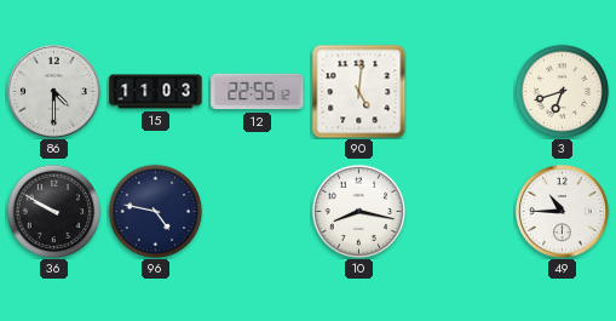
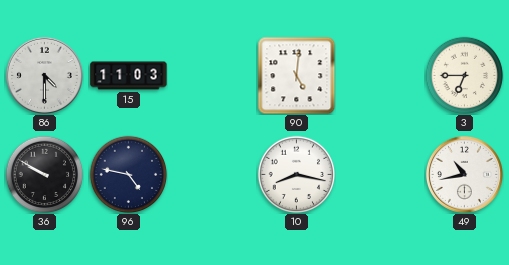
12: 22:55 -> none (258, 92)
3: 6:42 -> 6:45 (464, 75)
49: 10:45 -> 10:43 (464, 174)
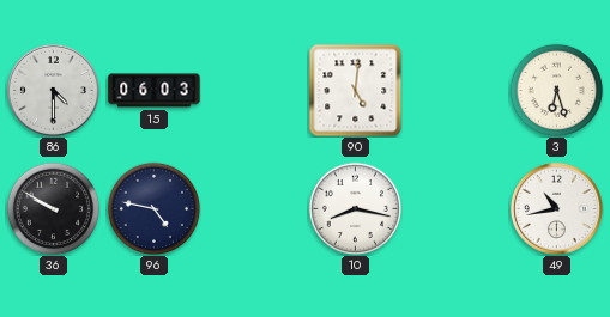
15: 11:03 -> 06:03 (155, 91)
3: 6:45 -> 6:27 (556, 90)
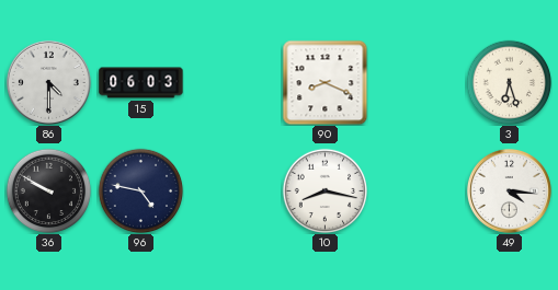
90: 5:01 -> 8:19 (324, 82)
49: 10:43 -> 4:16 (509, 190)
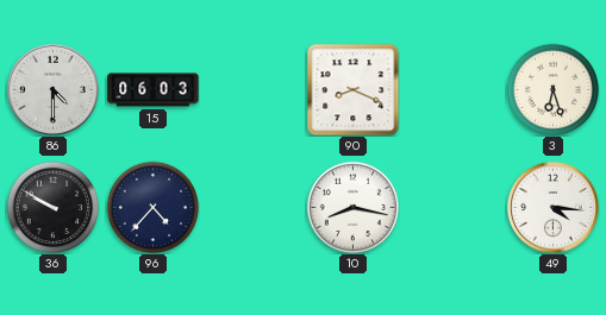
96: 4:47 -> 4:37 (152, 207)
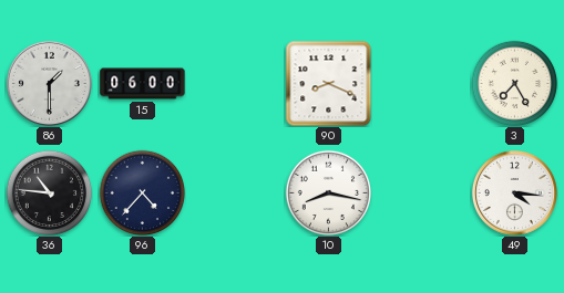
86: 4:30 -> 1:30 (49, 83)
15: 06:03 -> 06:00 (143, 84)
3: 6:27 -> 7:25 (514, 83)
36: 9:50 -> 10:46 (49, 192)
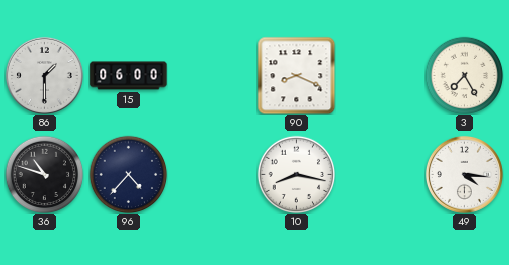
36: 10:46 -> 10:48 (44, 174)
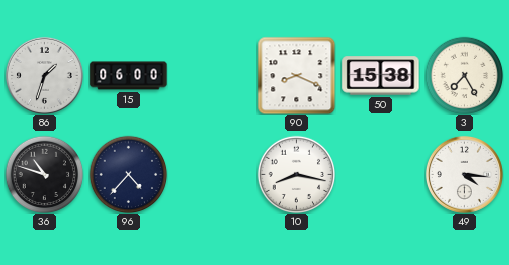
86: 1:30 -> 1:33 (44, 75)
50: none -> 15:38 (381, 76)
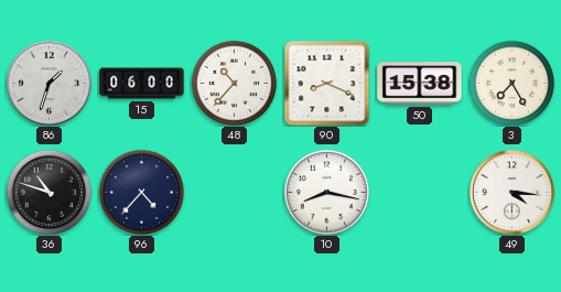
48: none -> 10:37 (234, 83)
